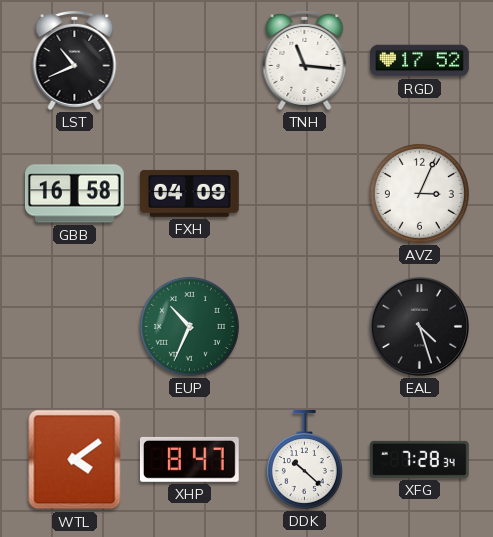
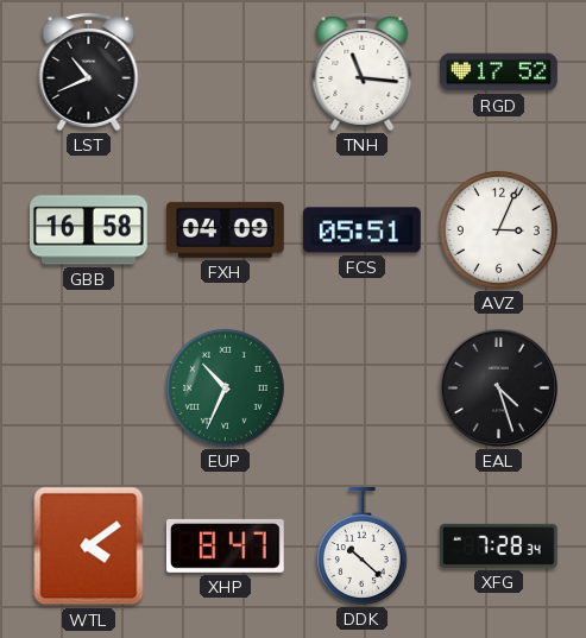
FCS: none -> 05:51 (361, 230)
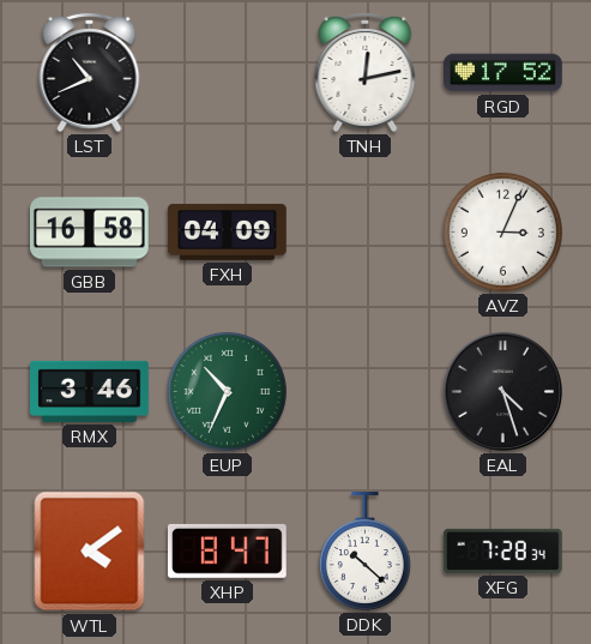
TNH: 11:16 -> 12:13 (366, 73)
FCS: 05:51 -> none (361, 230)
RMX: none -> 3:46 (90, 391)
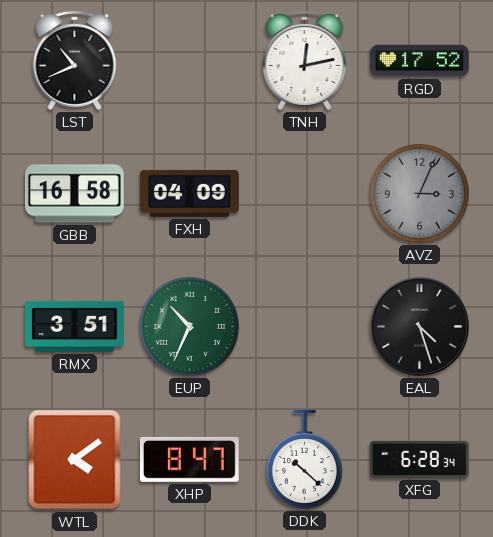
AVZ dial: white -> grey (419, 193)
RMX: 3:46 -> 3:51 (75, 326)
XFG: 7:28 -> 6:28 (419, 459)
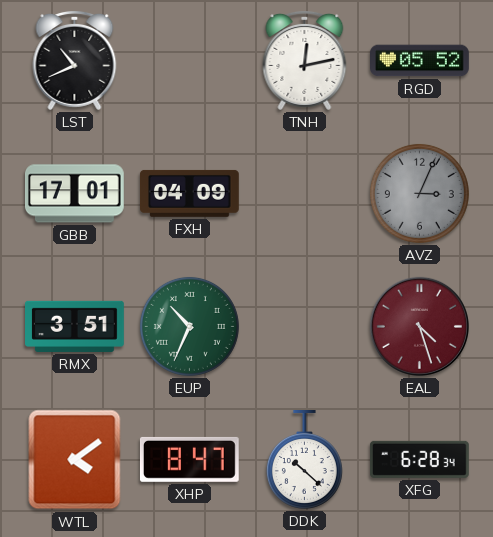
RGD: 17:52 -> 05:52 (420, 61)
GBB: 16:58 -> 17:01 (75, 194)
EAL dial: black -> burgundy (419, 326)
